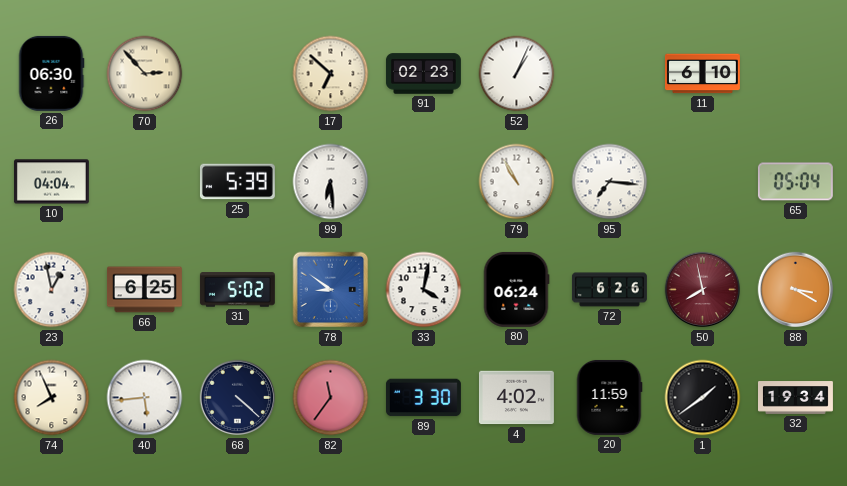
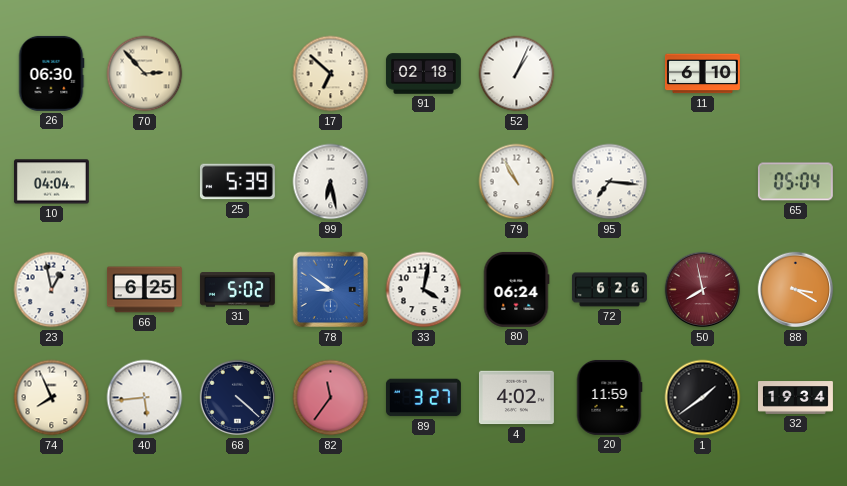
91: 02:23 -> 02:18 (423, 74)
99: 6:29 -> 6:28 (331, 182)
89: 3:30 -> 3:27 (423, 398)
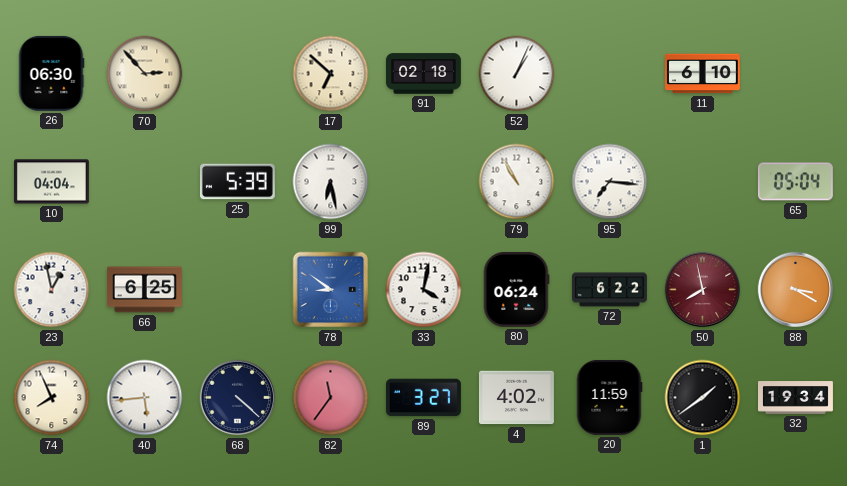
31: 5:02 -> none (237, 290)
72: 6:26 -> 6:22 (609, 290)
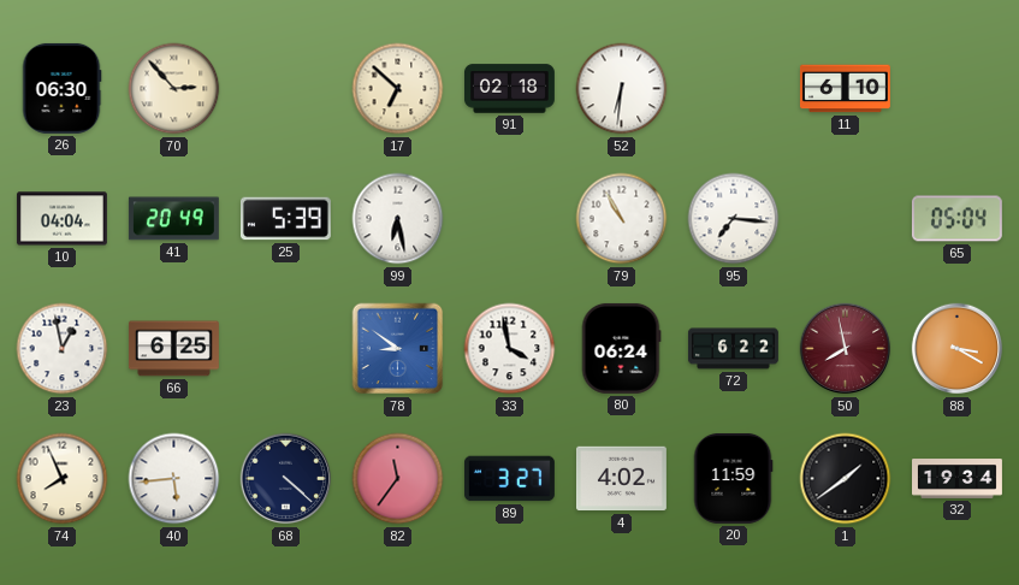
52: 1:04 -> 6:31 (622, 89)
41: none -> 20:49 (173, 219)
33: 4:02 -> 3:58 (510, 349)
